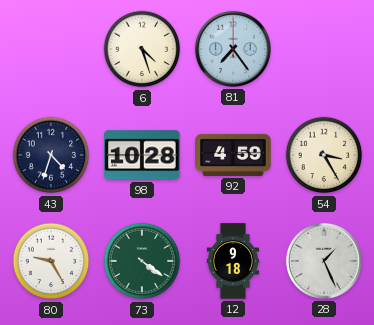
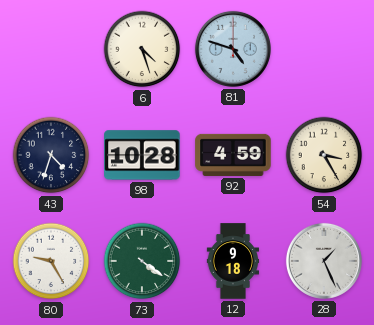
81: 7:24 -> 4:48 (233, 49)
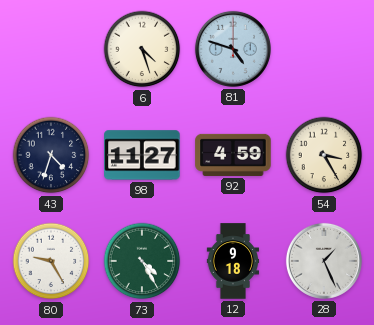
98: 10:28 -> 11:27 (142, 155)
73: 4:21 -> 4:25 (142, 261)
